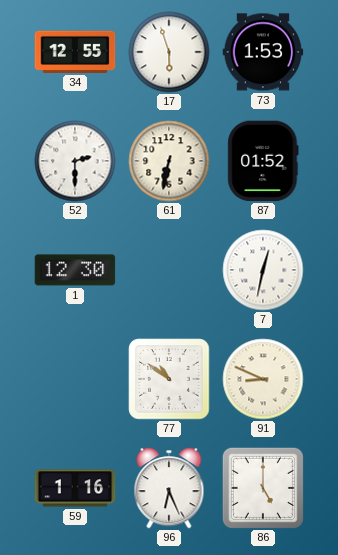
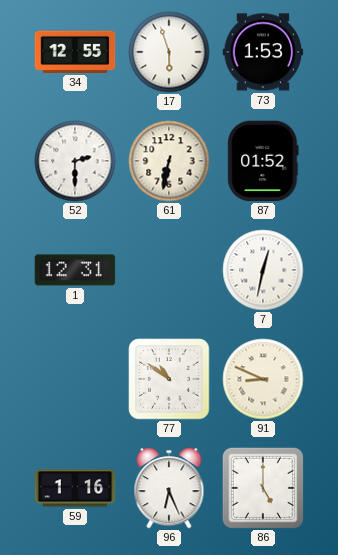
1: 12:30 -> 12:31 (75, 270)
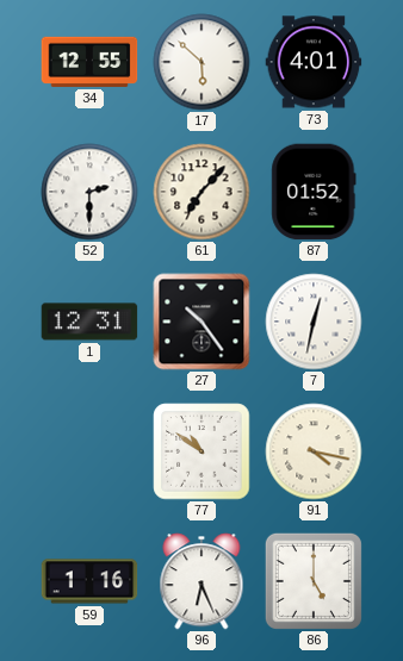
17: 5:57 -> 5:52 (201, 62)
73: 1:53 -> 4:01 (314, 62)
61: 6:32 -> 7:07 (201, 192)
27: none -> 10:24 (201, 322)
91: 8:49 -> 4:17 (314, 451)
